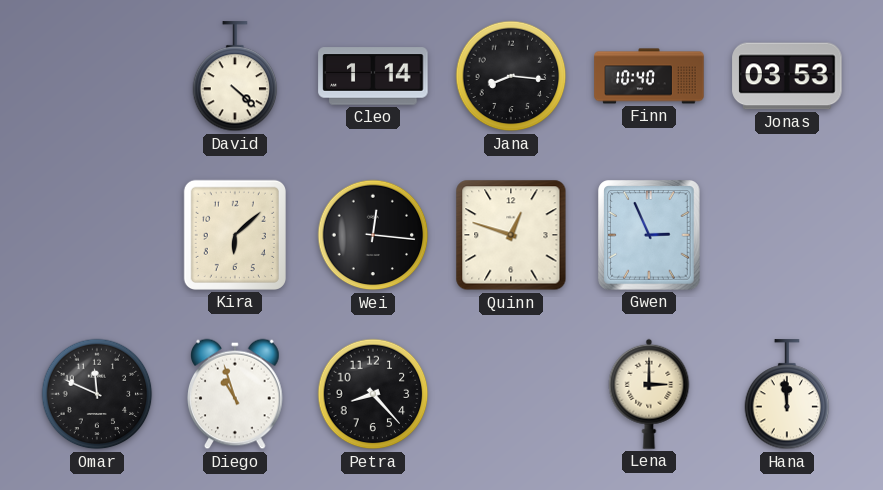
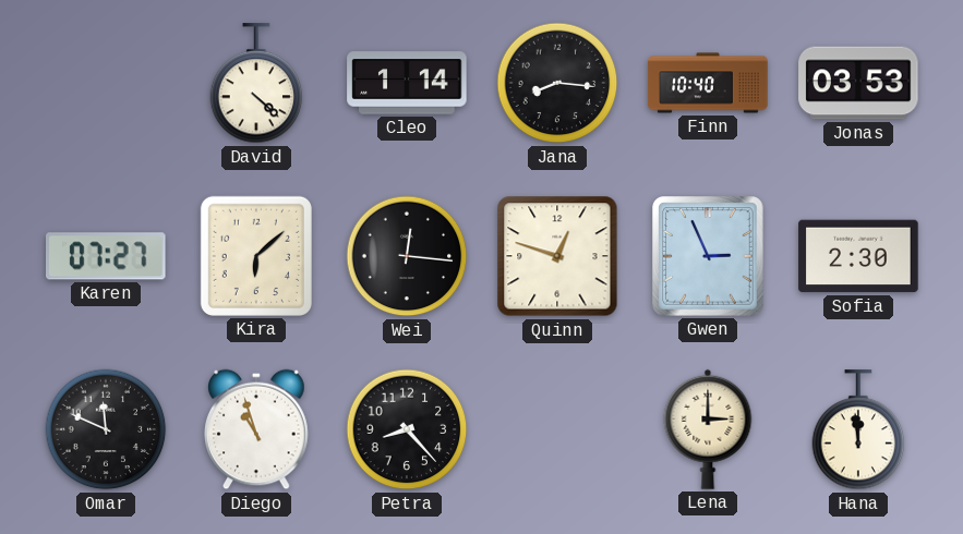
Karen: none -> 07:27 (107, 256)
Sofia: none -> 2:30 (858, 256)
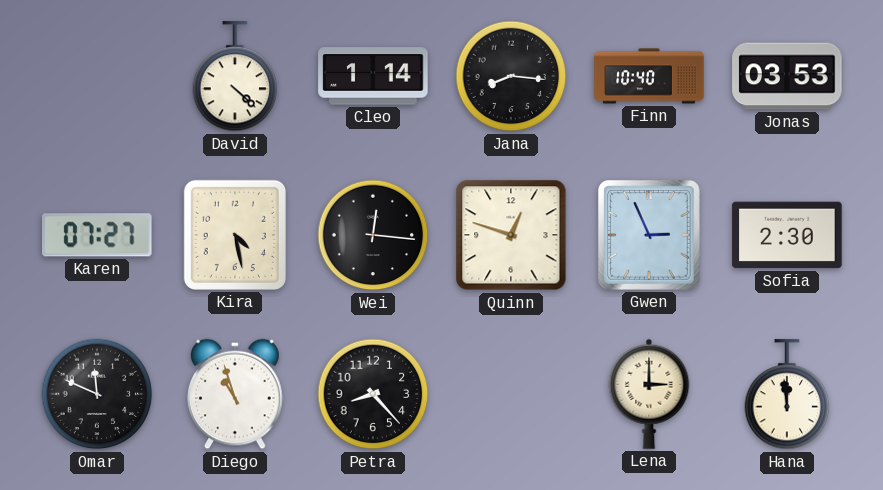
Kira: 6:08 -> 4:28 (235, 235)
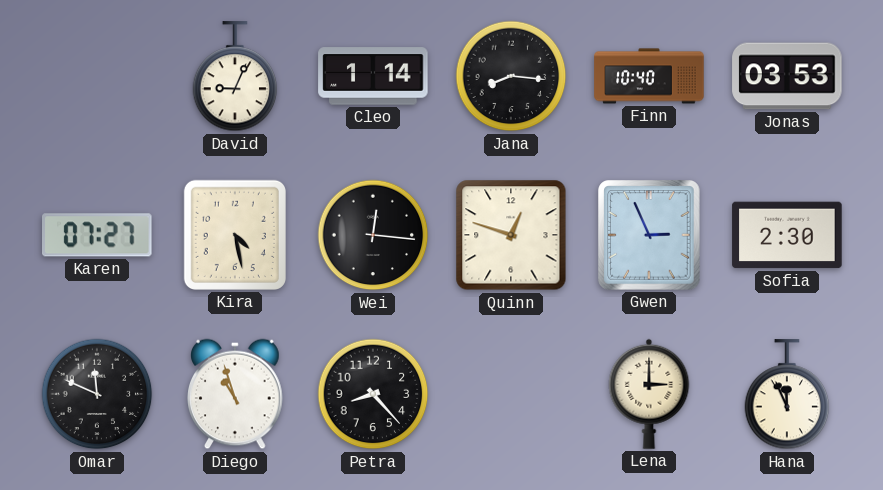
David: 4:22 -> 9:04 (235, 77)
Hana: 11:59 -> 11:56 (787, 395)
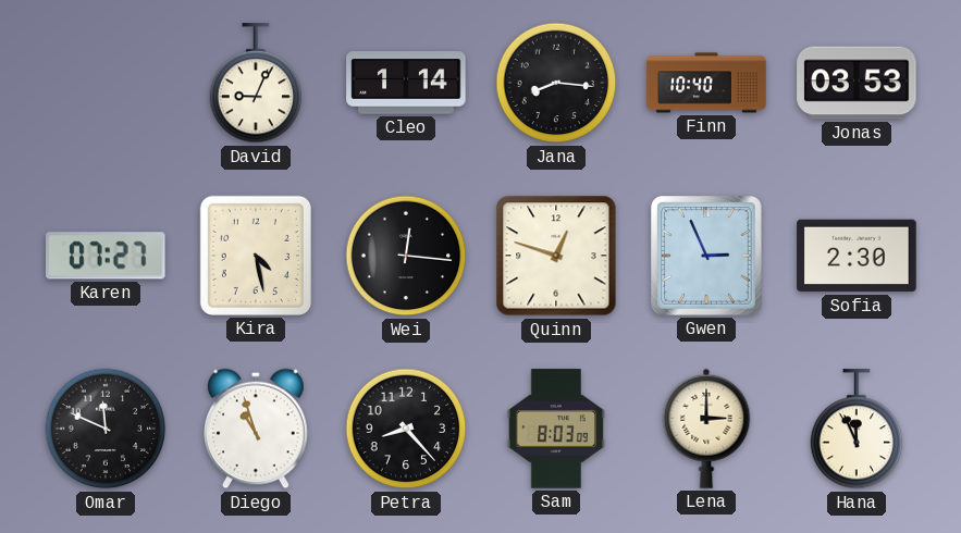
Sam: none -> 8:03 (556, 429)
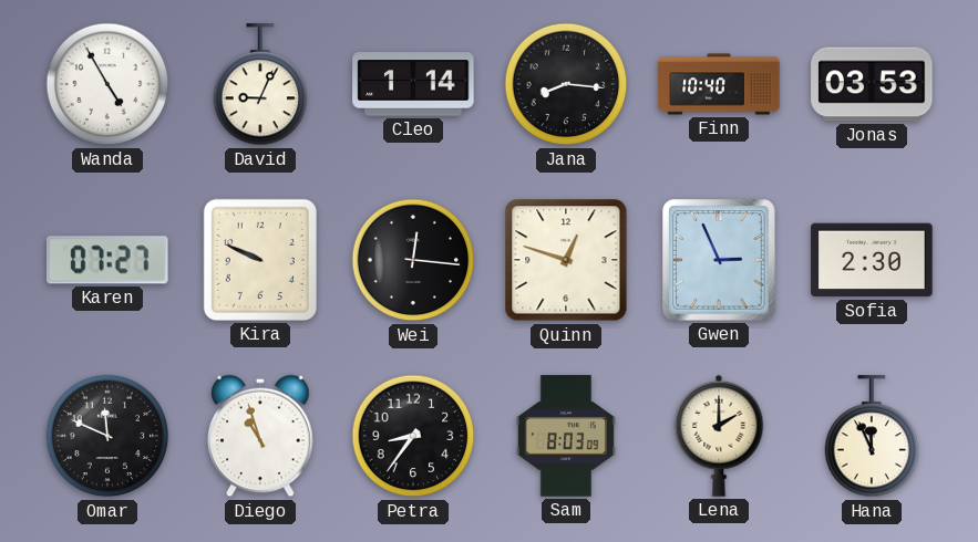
Wanda: none -> 4:55 (107, 84)
Kira: 4:28 -> 9:49 (260, 260)
Petra: 8:23 -> 8:36 (413, 436)
Lena: 3:00 -> 2:00 (719, 436)
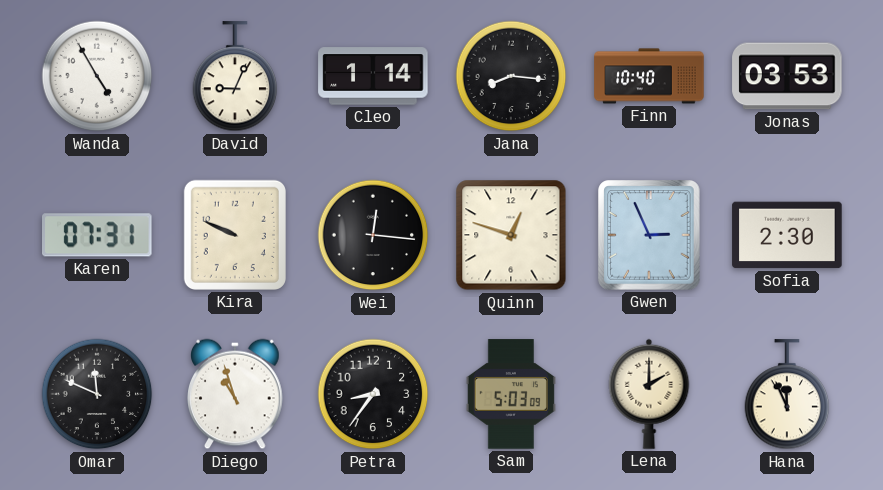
Karen: 07:27 -> 07:31 (98, 235)
Sam: 8:03 -> 5:03 (511, 394)
